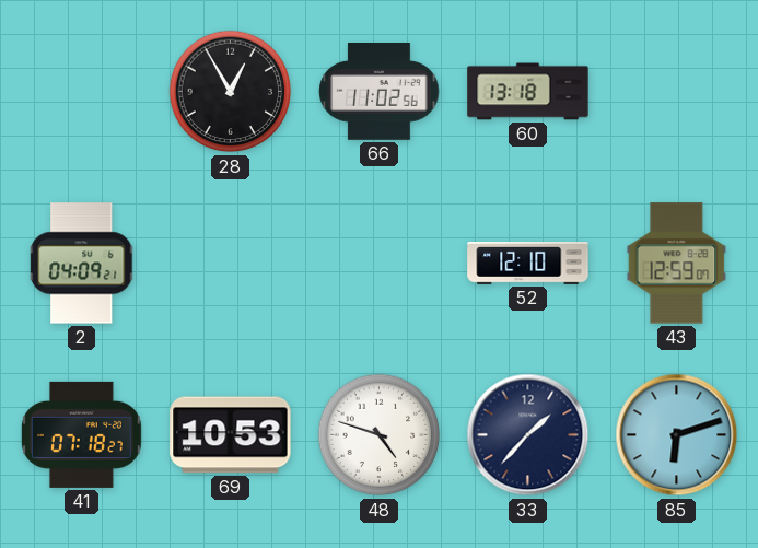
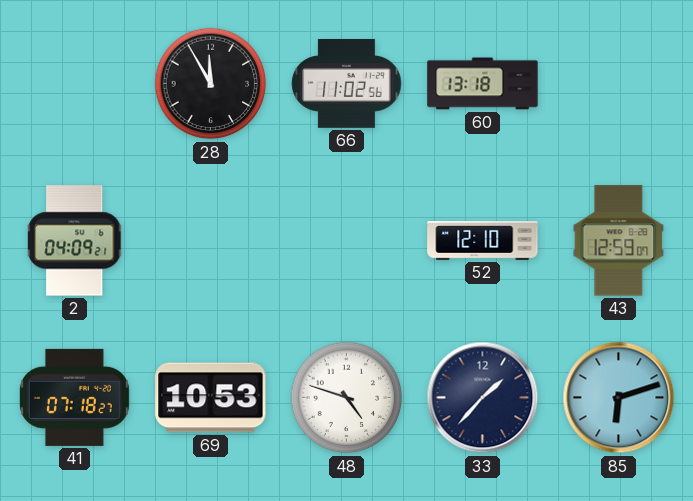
28: 12:55 -> 11:55 (211, 84)
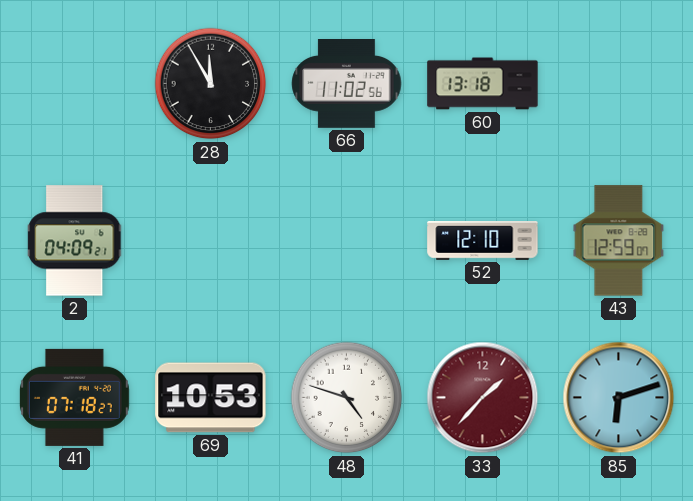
33 dial: navy -> burgundy (483, 398)
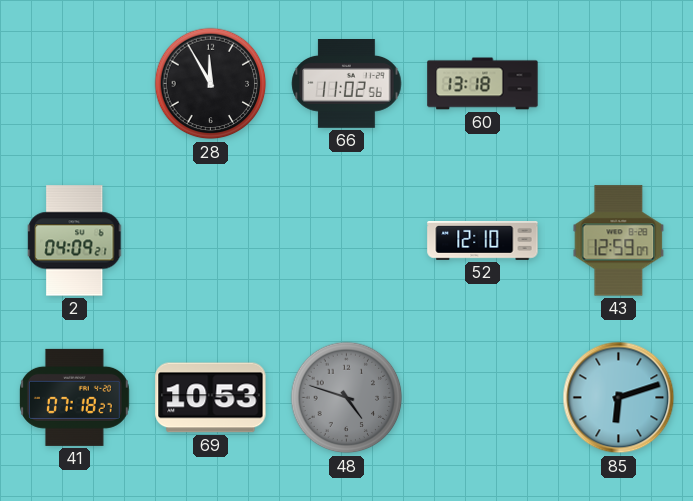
48 dial: white -> grey (347, 398)
33: 1:37 -> none (483, 398)
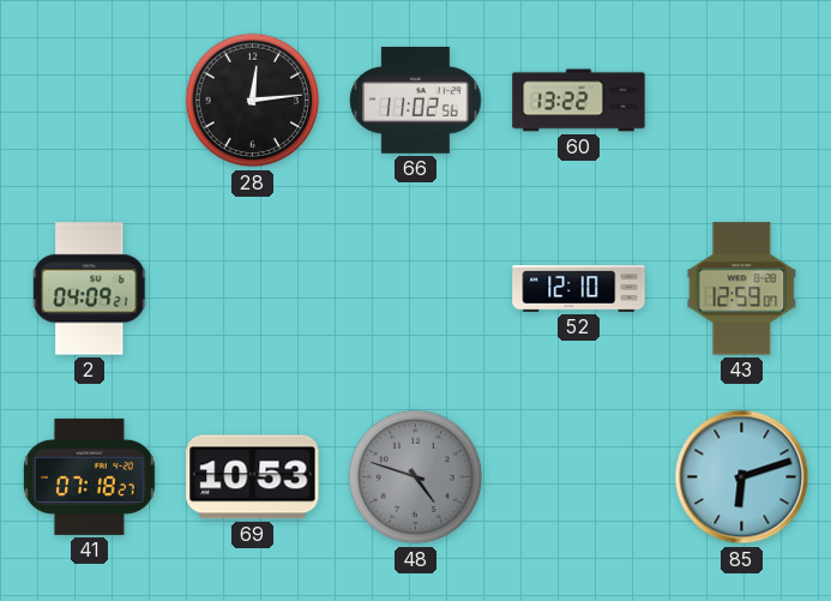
28: 11:55 -> 12:14 (253, 101)
60: 13:18 -> 13:22 (579, 101)
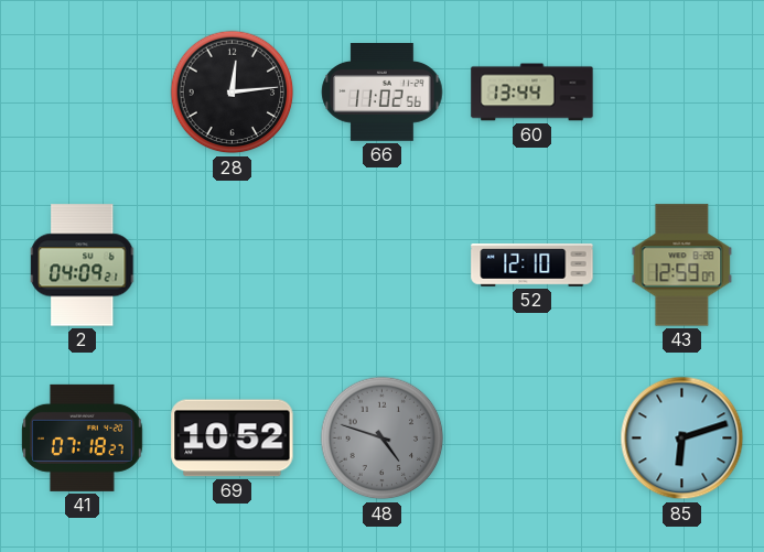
60: 13:22 -> 13:44 (532, 93)
69: 10:53 -> 10:52 (233, 439)
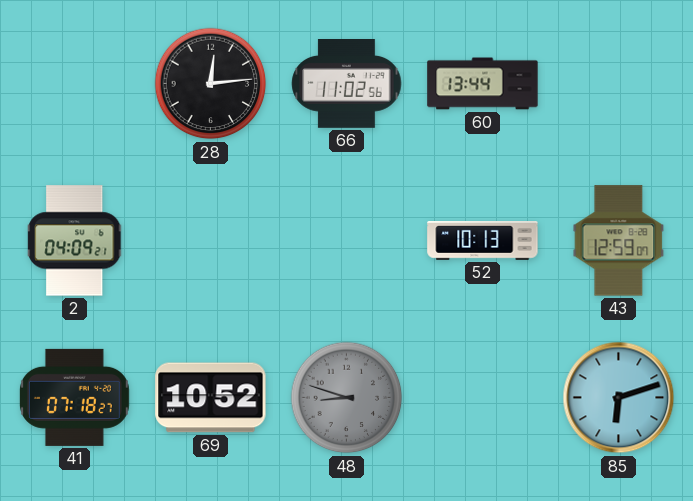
52: 12:10 -> 10:13 (483, 241)
48: 4:48 -> 8:48 (347, 398)
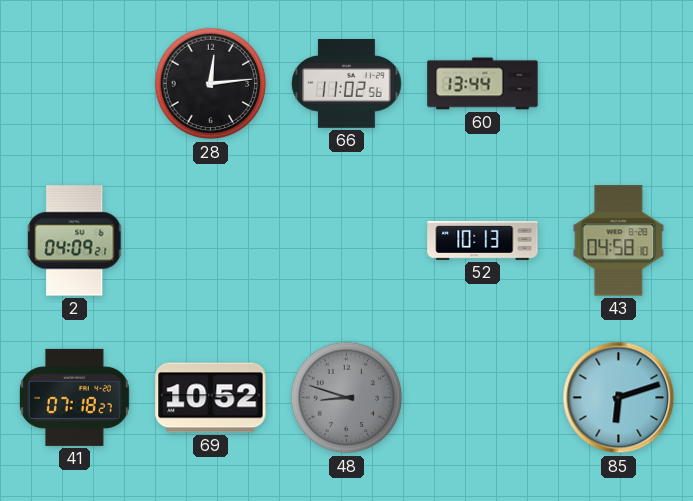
43: 12:59 -> 04:58 (619, 241)
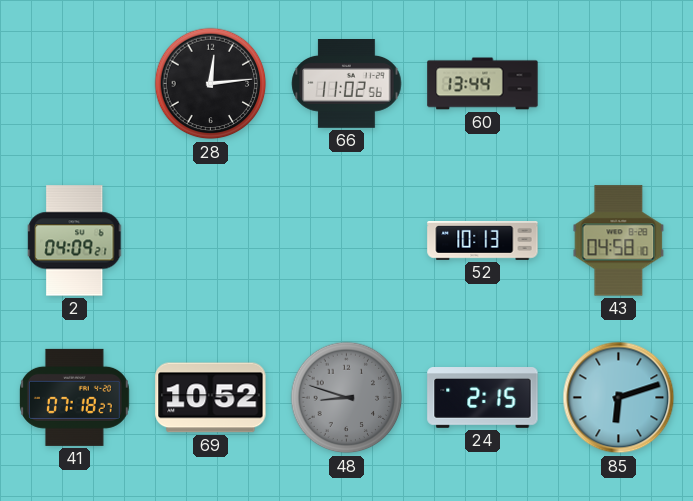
24: none -> 2:15 (483, 398)
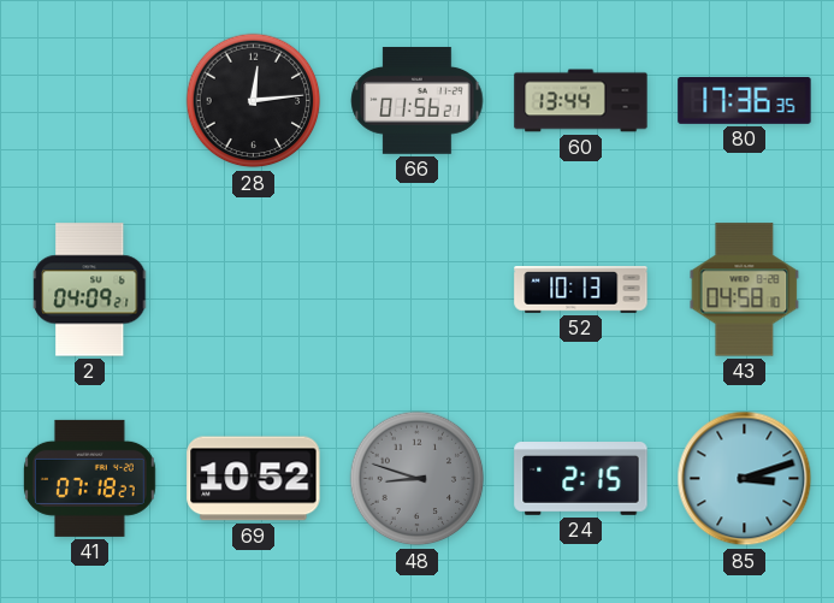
66: 11:02 -> 01:56 (418, 101)
80: none -> 17:36 (745, 100)
85: 6:12 -> 3:12 (745, 479)
